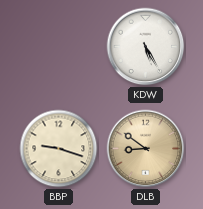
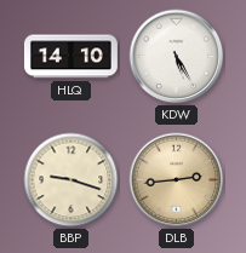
HLQ: none -> 14:10 (70, 57)
DLB: 8:51 -> 2:44 (177, 180)
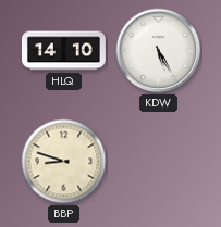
BBP: 9:18 -> 8:48 (64, 162)
DLB: 2:44 -> none (177, 180)
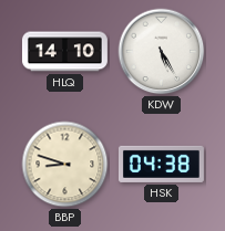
HSK: none -> 04:38 (161, 164)
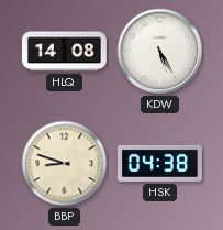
HLQ: 14:10 -> 14:08 (64, 52)
